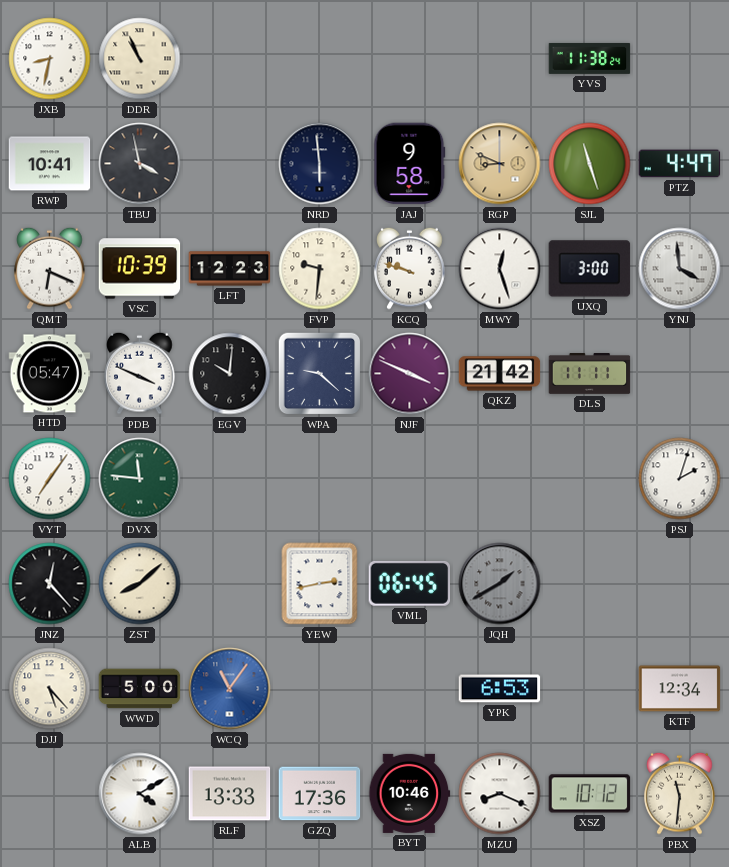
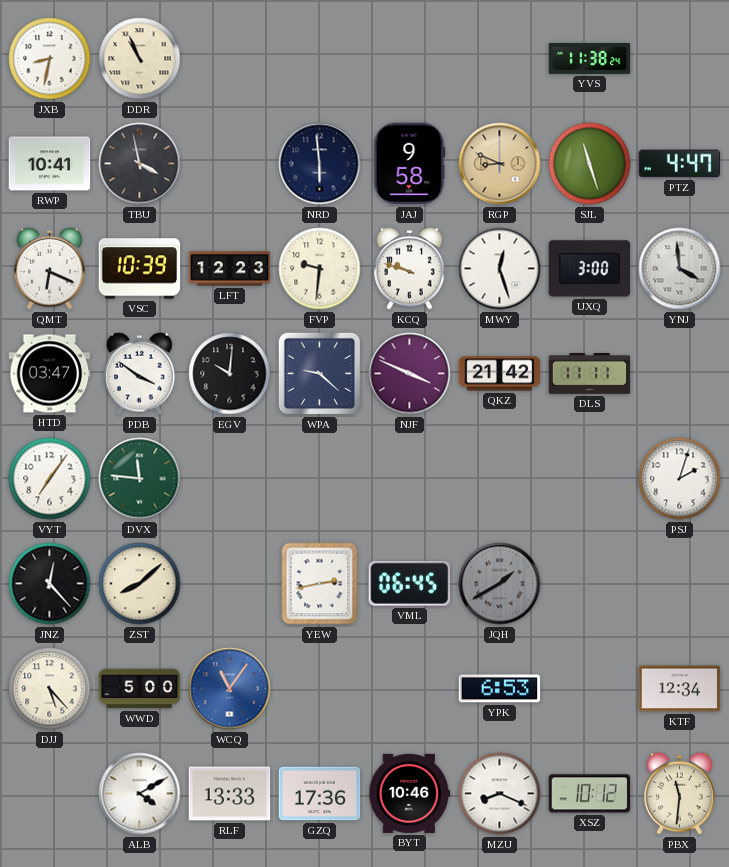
HTD: 05:47 -> 03:47 (50, 374)
PDB: 3:49 -> 3:51 (140, 373)
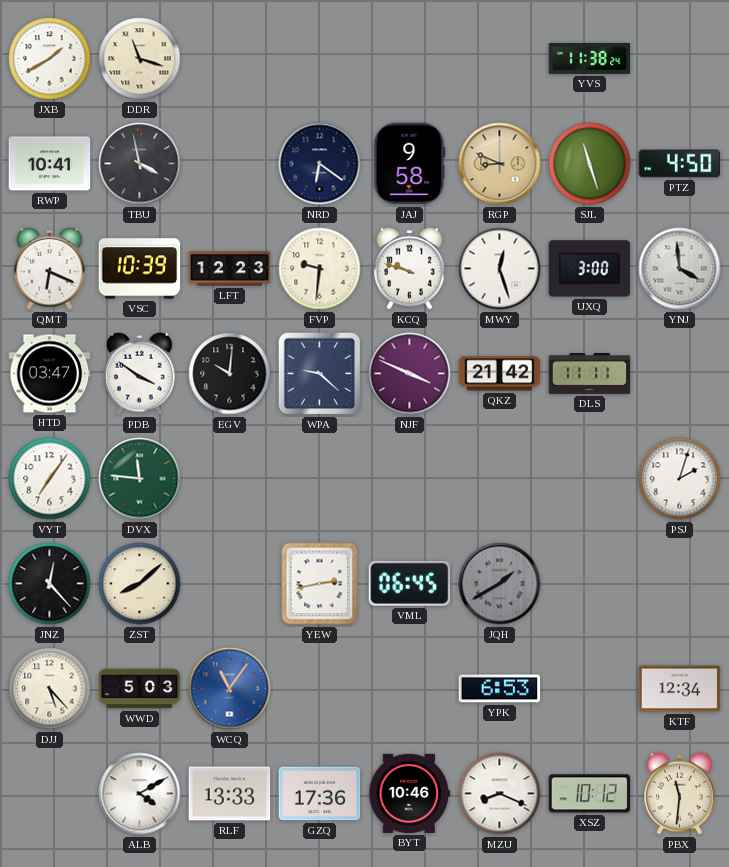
JXB: 8:32 -> 1:40 (50, 59)
DDR: 10:56 -> 11:18 (140, 59)
NRD: 5:59 -> 6:21 (320, 164)
PTZ: 4:47 -> 4:50 (680, 164)
WWD: 5:00 -> 5:03 (140, 689)
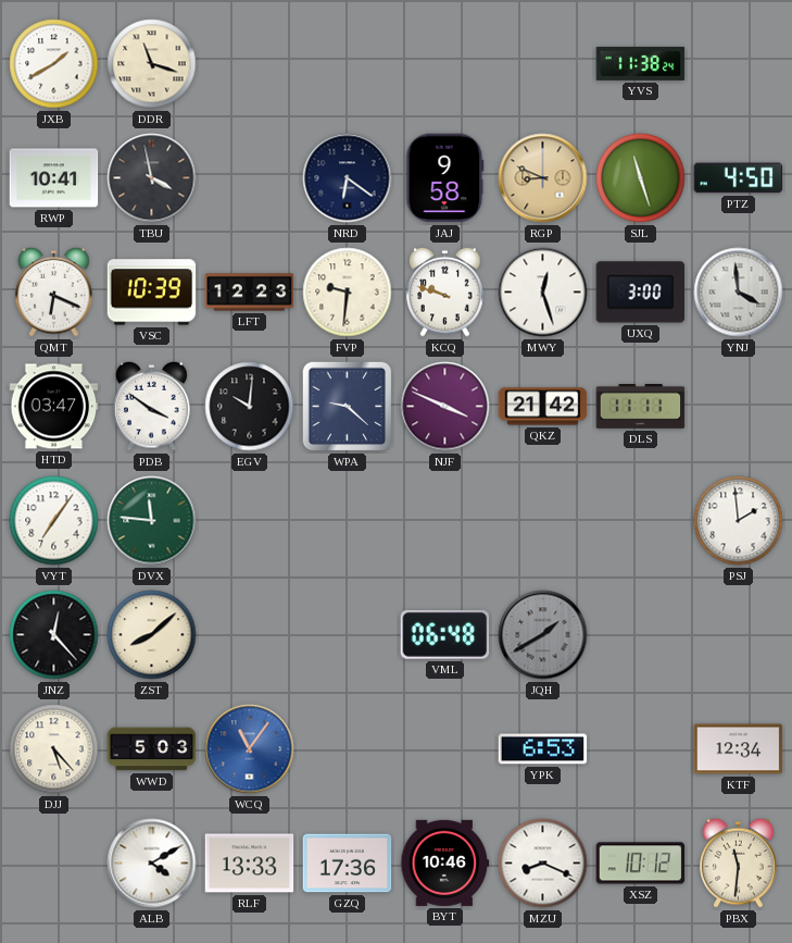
PSJ: 2:03 -> 1:59 (739, 521)
YEW: 2:43 -> none (320, 584)
VML: 06:45 -> 06:48 (445, 634)
